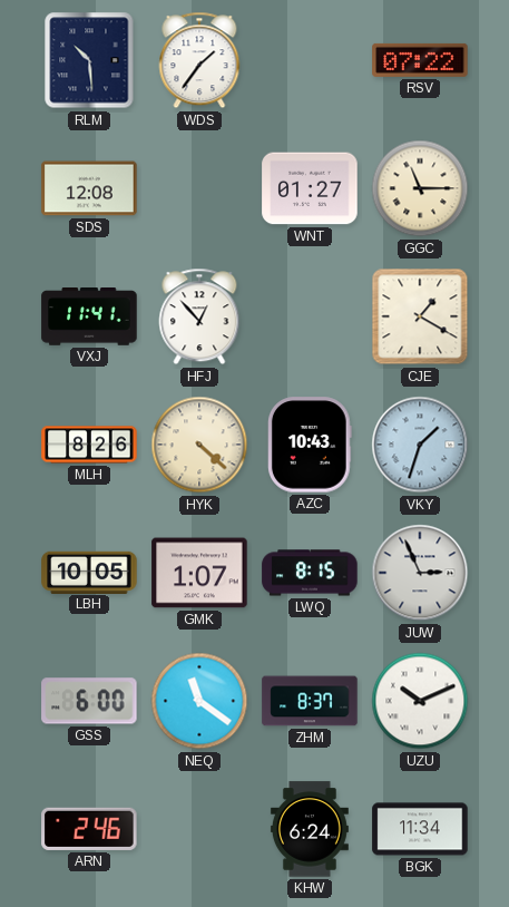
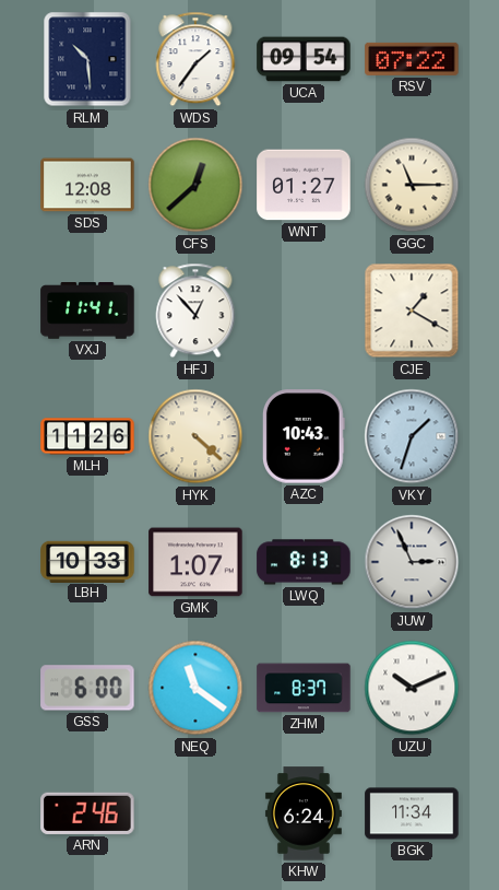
UCA: none -> 09:54 (304, 59)
CFS: none -> 12:38 (195, 185)
MLH: 8:26 -> 11:26 (87, 436)
LBH: 10:05 -> 10:33 (87, 561)
LWQ: 8:15 -> 8:13 (304, 562)
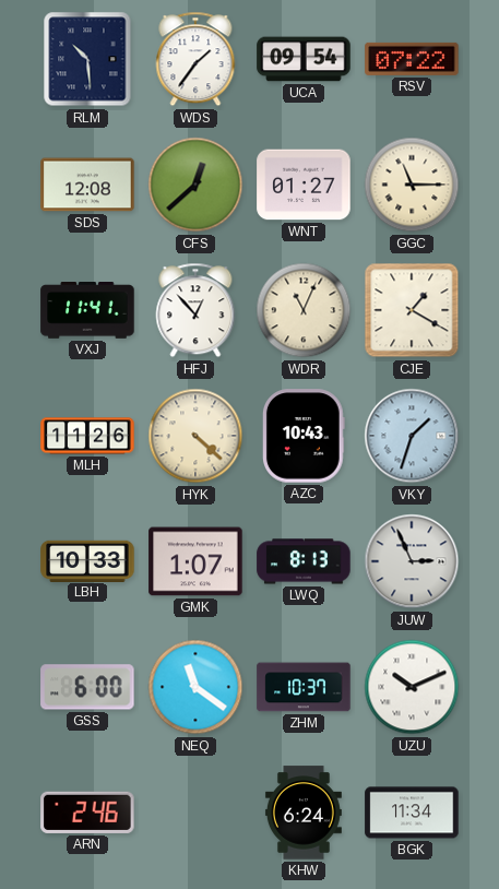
WDR: none -> 11:04 (304, 310)
ZHM: 8:37 -> 10:37 (304, 687)
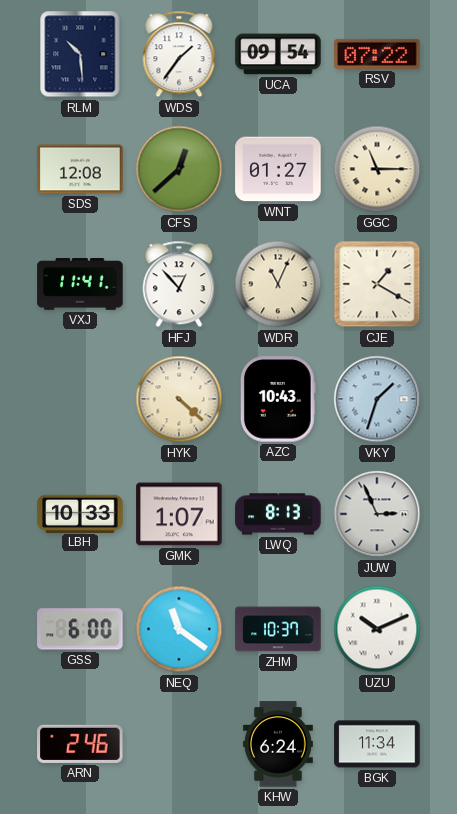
MLH: 11:26 -> none (87, 436)
